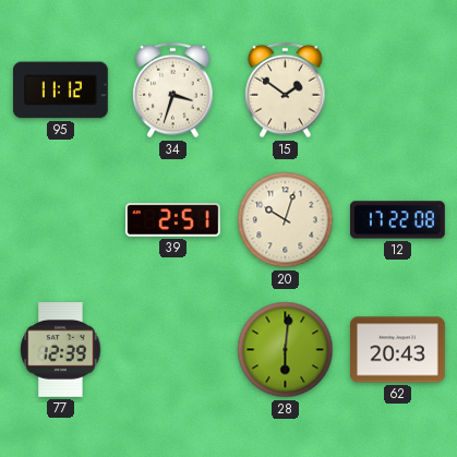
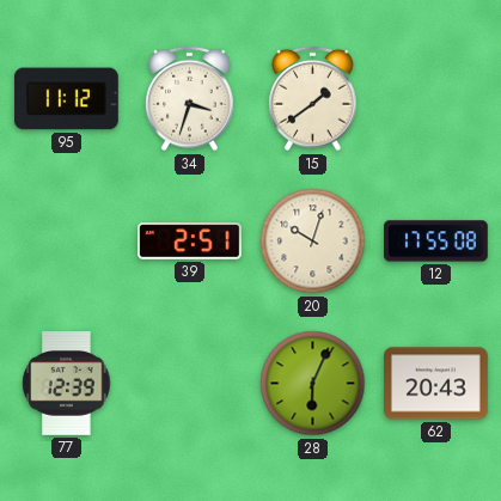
15: 1:51 -> 1:39 (313, 99)
12: 17:22 -> 17:55 (436, 242)
28: 6:01 -> 6:04 (313, 384)
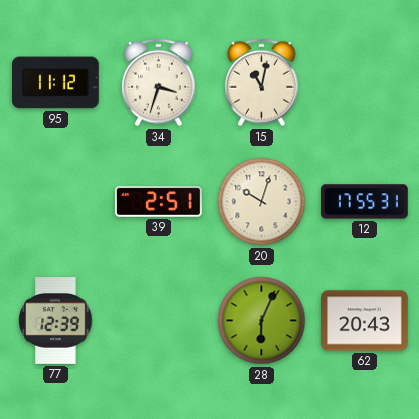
15: 1:39 -> 11:02 (262, 83)
12: 17:55:08 -> 17:55:31 (365, 202)
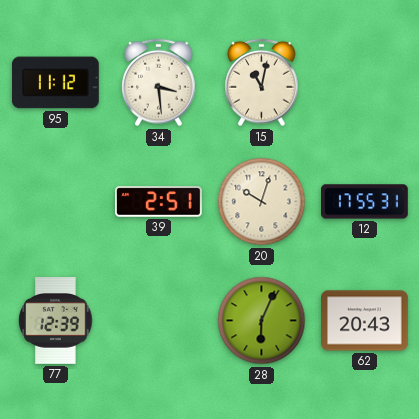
34: 3:33 -> 3:29 (159, 83)
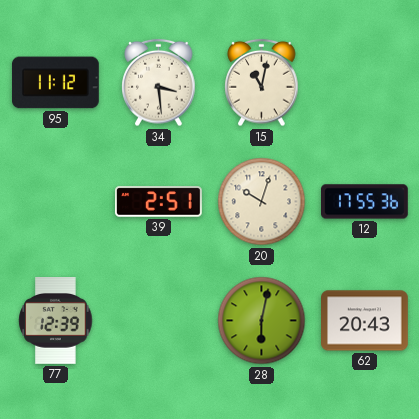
12: 17:55:31 -> 17:55:36 (365, 202)
28: 6:04 -> 6:02 (262, 321)
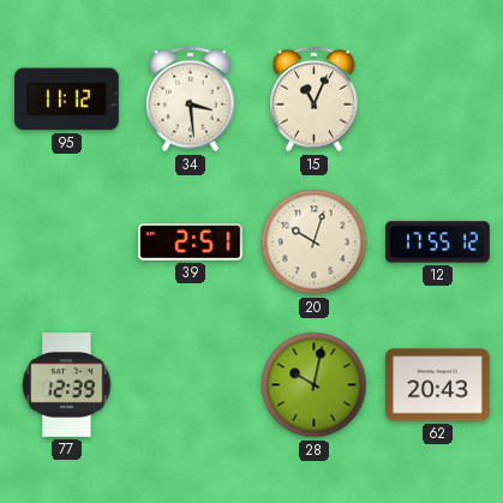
15: 11:02 -> 11:04 (315, 100)
12: 17:55:36 -> 17:55:12 (438, 242)
28: 6:02 -> 10:02 (315, 385)
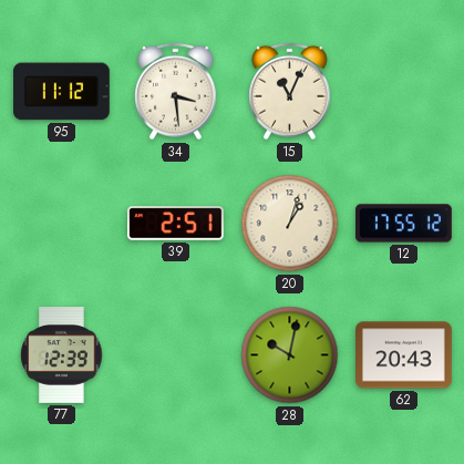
20: 10:03 -> 1:03 (290, 224)
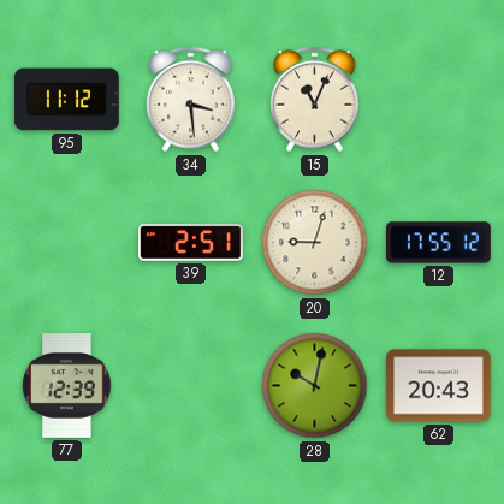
20: 1:03 -> 9:03 (315, 243)
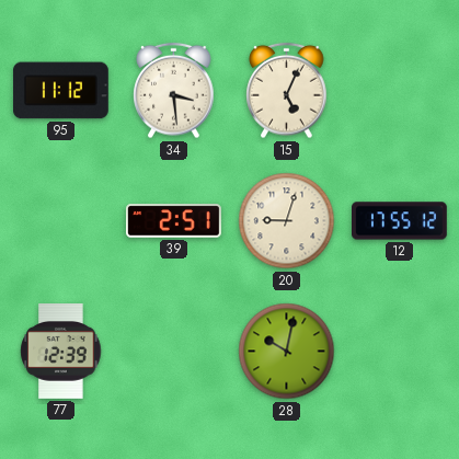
15: 11:04 -> 5:04 (287, 91)
62: 20:43 -> none (439, 386)
